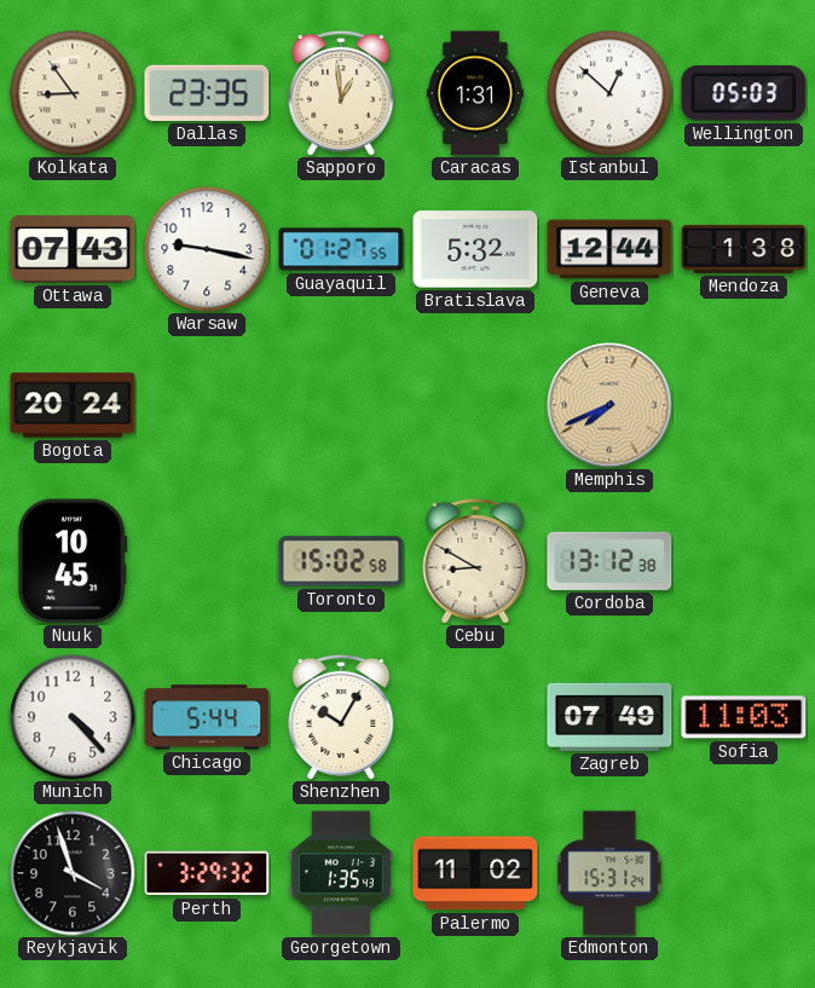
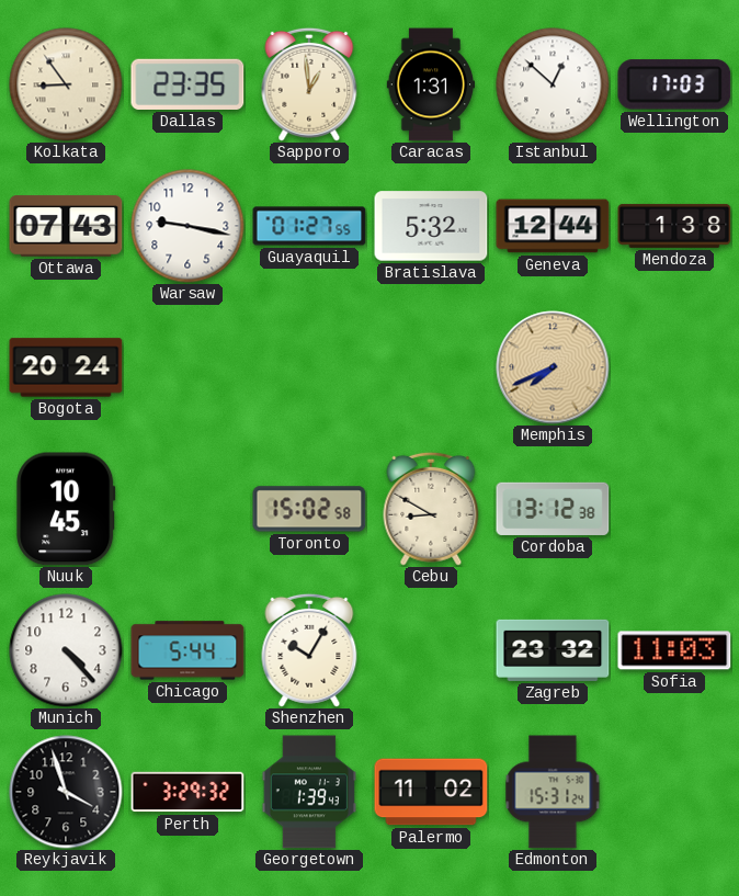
Wellington: 05:03 -> 17:03 (674, 84)
Zagreb: 07:49 -> 23:32 (553, 650)
Georgetown: 1:35 -> 1:39 (309, 792)
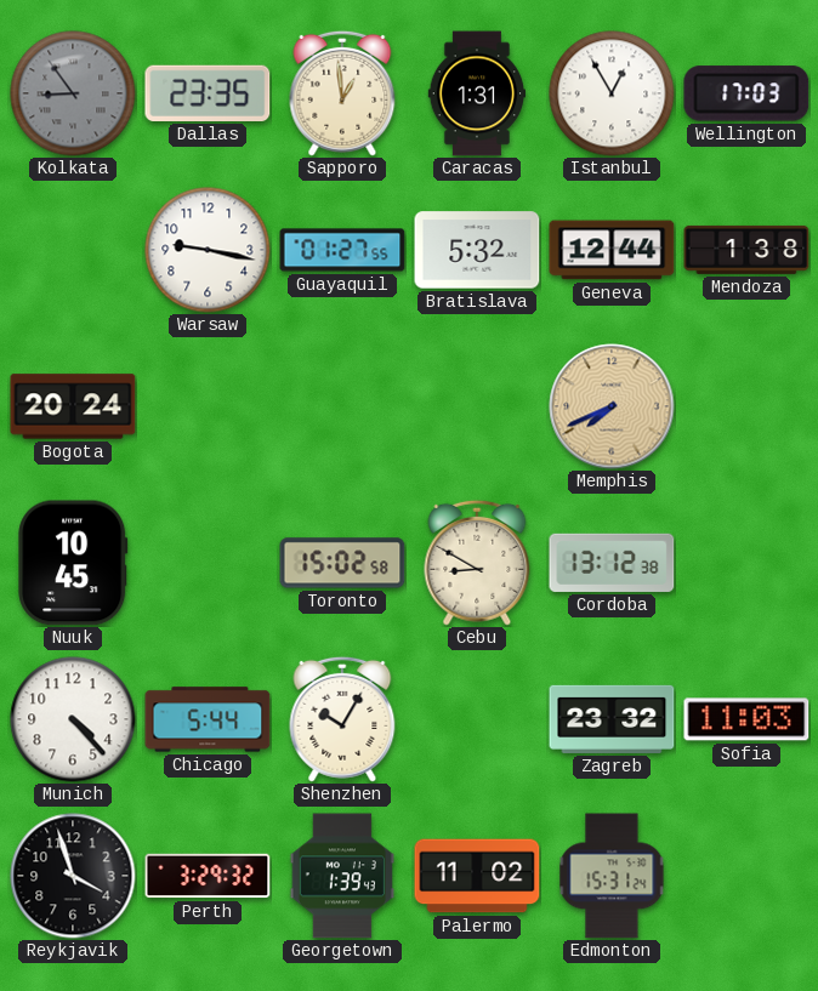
Kolkata dial: cream -> grey (73, 93)
Istanbul: 12:52 -> 12:55 (612, 93)
Ottawa: 07:43 -> none (66, 226)
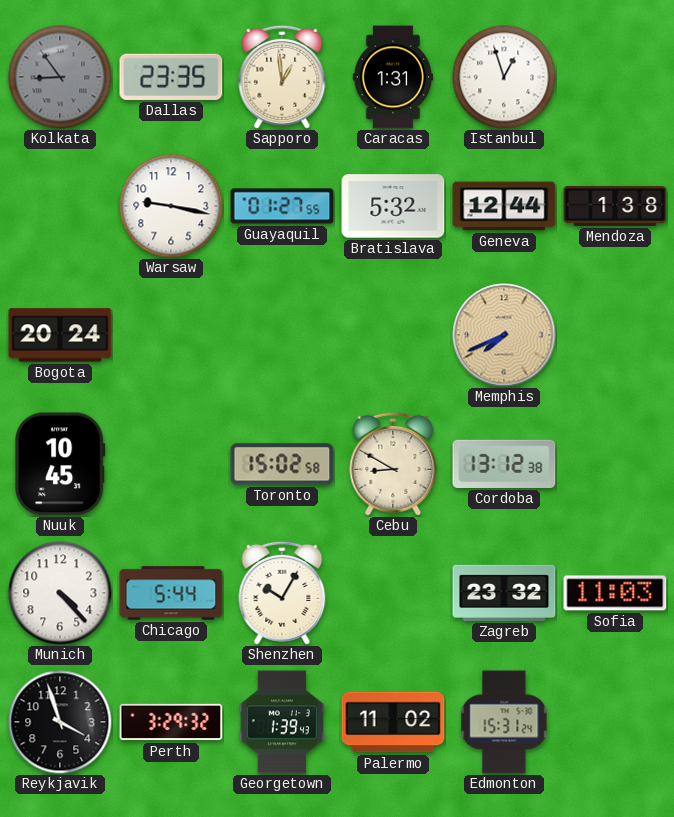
Istanbul: 12:55 -> 12:57 (504, 77)
Wellington: 17:03 -> none (746, 93)
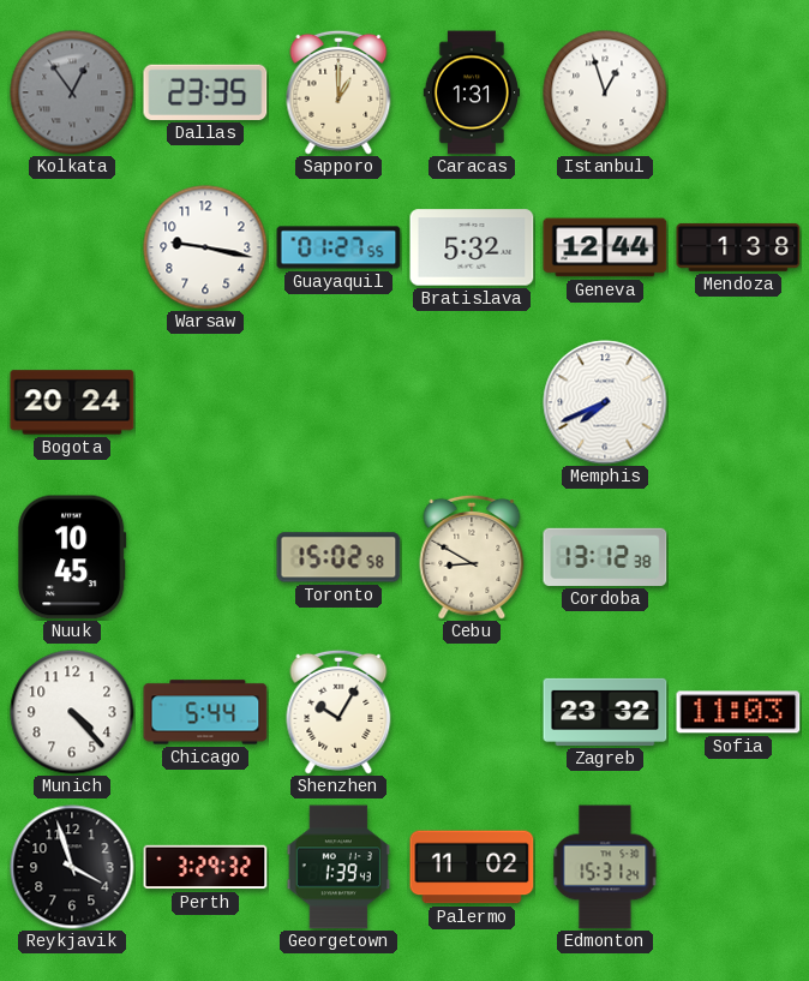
Kolkata: 8:54 -> 12:54 (72, 92)
Sapporo: 12:59 -> 1:00 (338, 92)
Memphis dial: champagne -> white (605, 402)
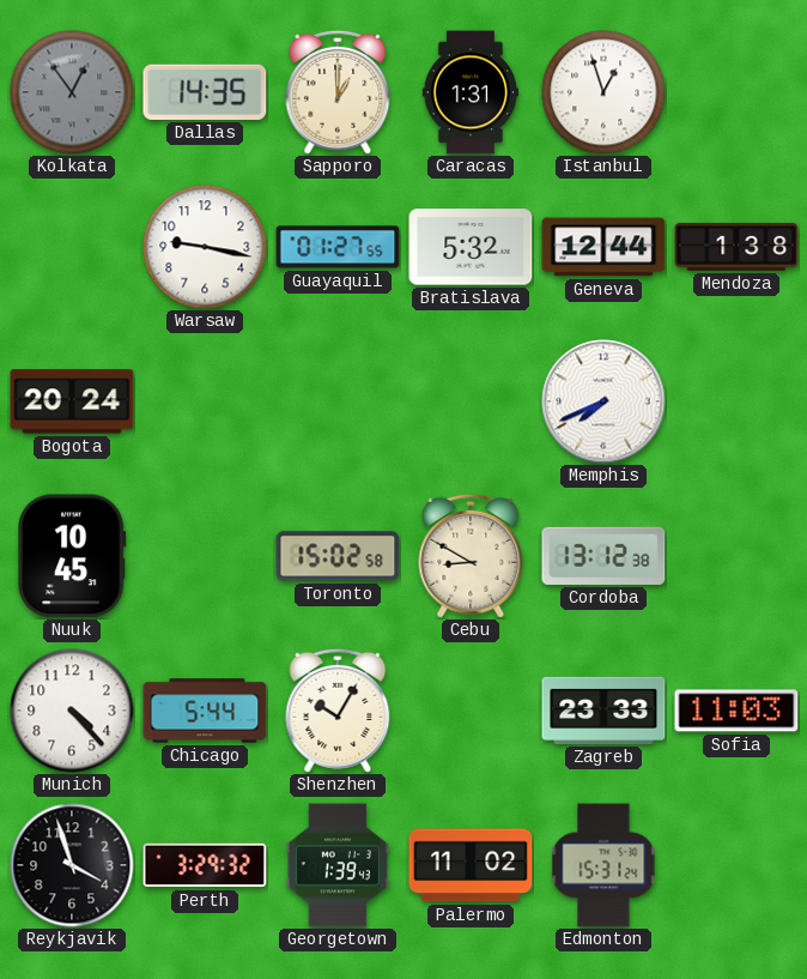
Dallas: 23:35 -> 14:35 (205, 92)
Zagreb: 23:32 -> 23:33 (603, 711)
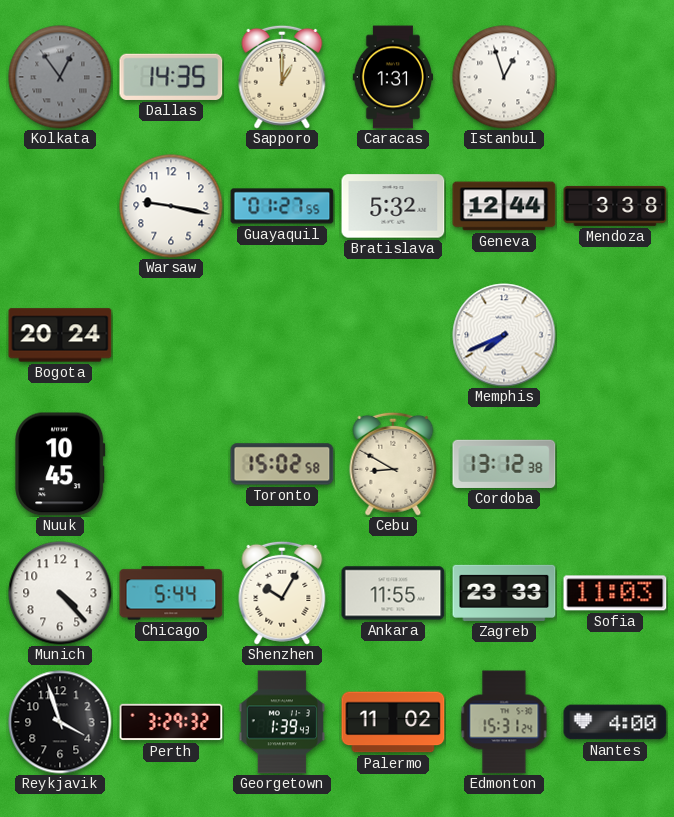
Mendoza: 1:38 -> 3:38 (615, 206)
Ankara: none -> 11:55 (393, 593)
Nantes: none -> 4:00 (615, 722)
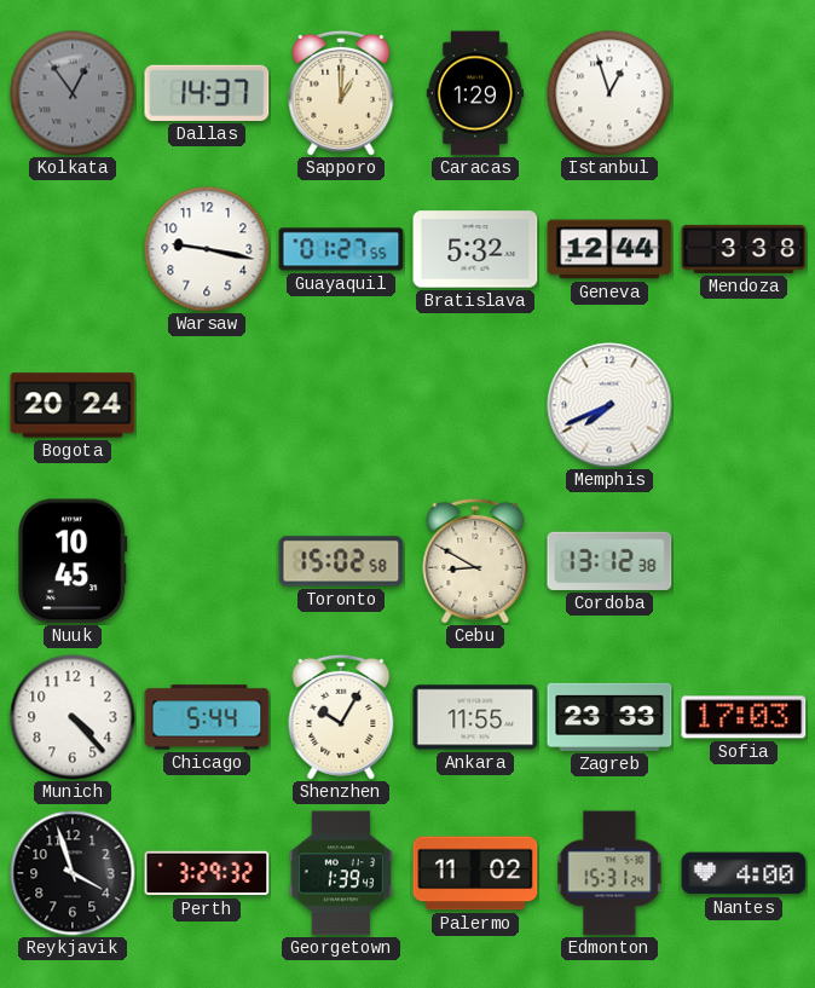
Dallas: 14:35 -> 14:37 (207, 93)
Caracas: 1:31 -> 1:29 (474, 93)
Sofia: 11:03 -> 17:03 (744, 717)
